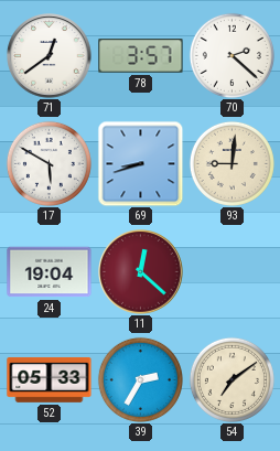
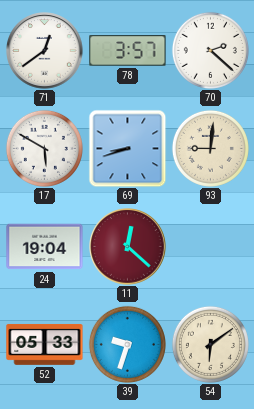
39: 2:35 -> 9:33 (127, 344)
54: 7:09 -> 6:09 (210, 344)
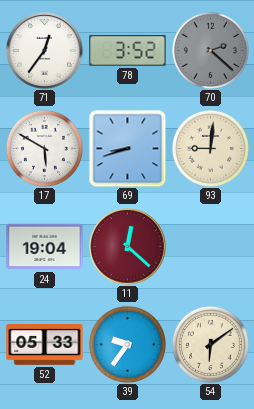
71: 12:39 -> 12:36 (45, 51)
78: 3:57 -> 3:52 (128, 51)
70 dial: white -> grey (210, 50)
39: 9:33 -> 9:36 (127, 344)
